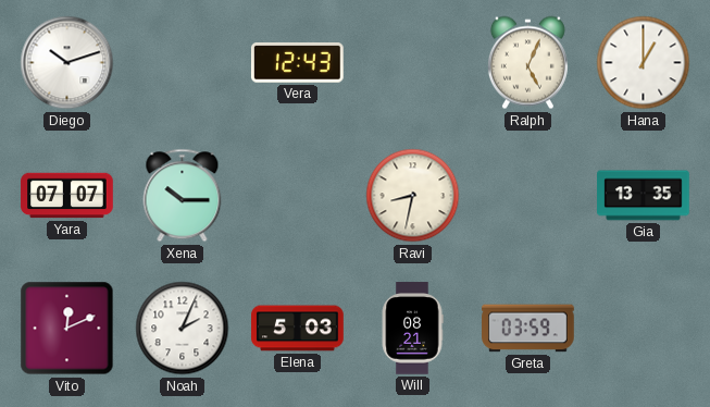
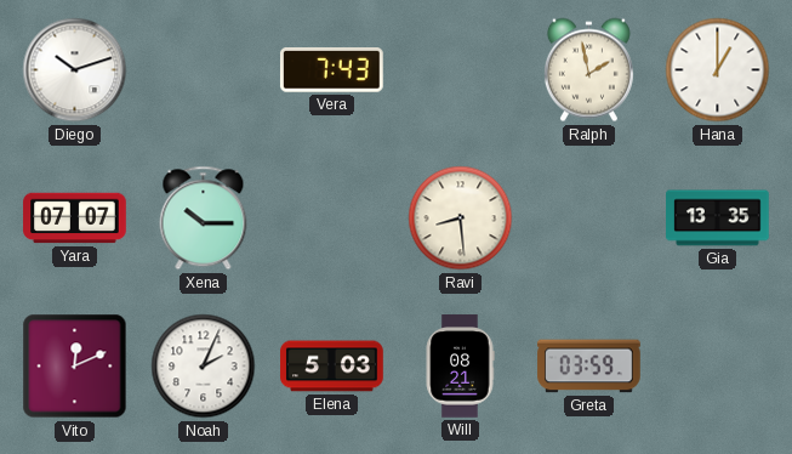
Vera: 12:43 -> 7:43 (331, 70)
Ralph: 5:04 -> 1:58 (588, 70)
Ravi: 8:32 -> 8:29 (461, 219)
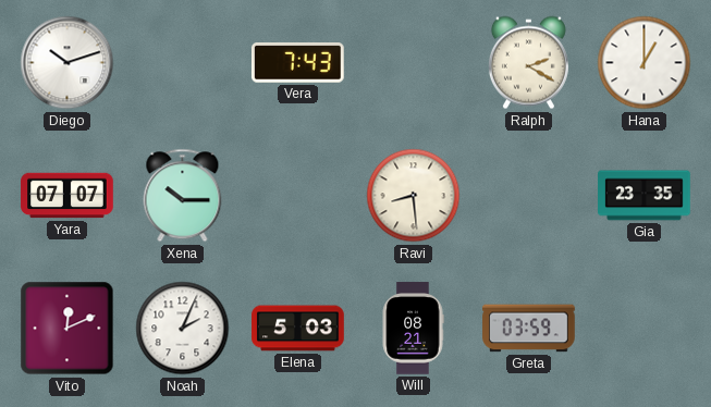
Ralph: 1:58 -> 2:20 (528, 63)
Gia: 13:35 -> 23:35 (645, 196)
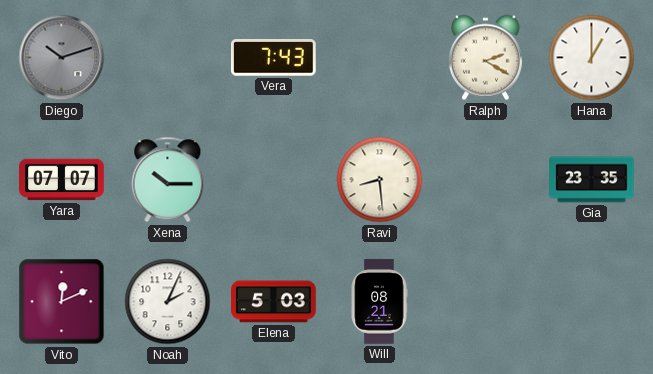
Diego dial: white -> grey (62, 58)
Greta: 03:59 -> none (529, 329)
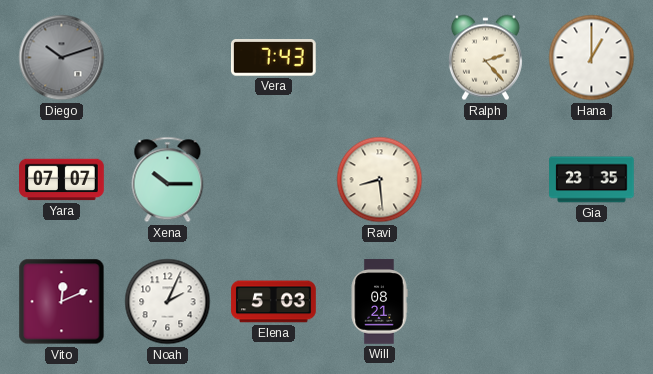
Ralph: 2:20 -> 2:23 (485, 58)
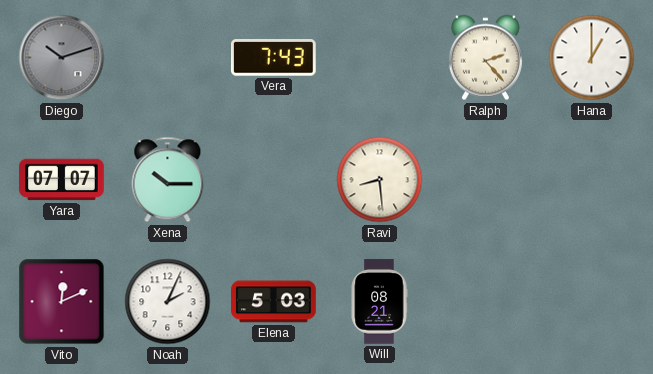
Gia: 23:35 -> none (592, 180)
